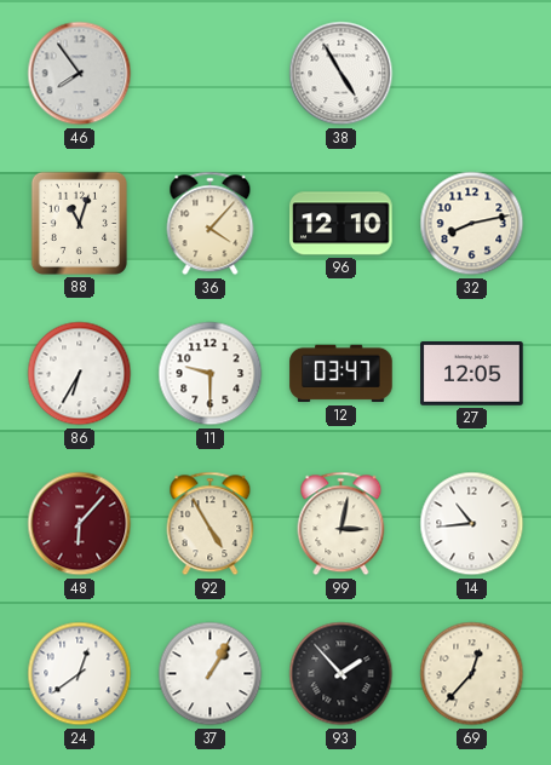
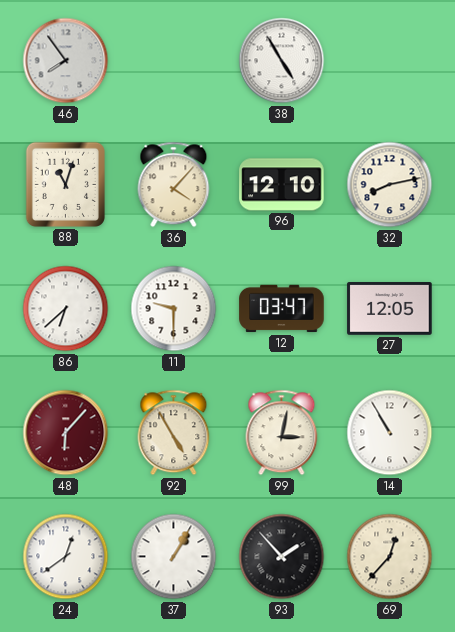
86: 6:35 -> 6:38 (66, 309)
14: 10:44 -> 10:55 (390, 433)
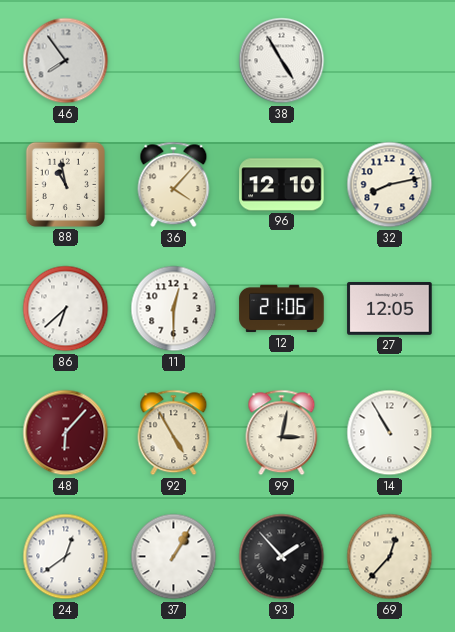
88: 11:03 -> 10:58 (65, 184)
11: 9:30 -> 12:30 (174, 309)
12: 03:47 -> 21:06 (282, 309)
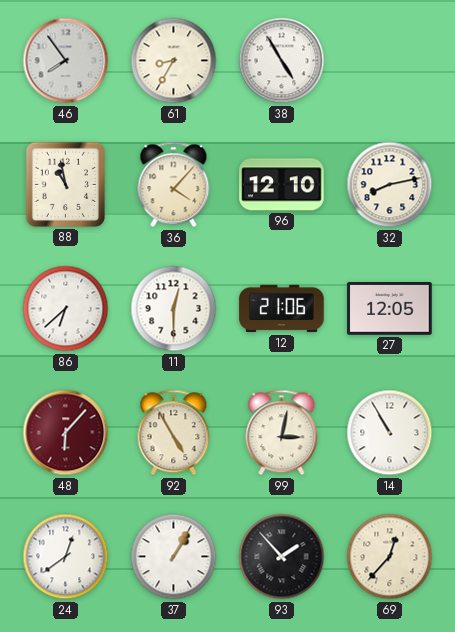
61: none -> 8:35 (174, 61)
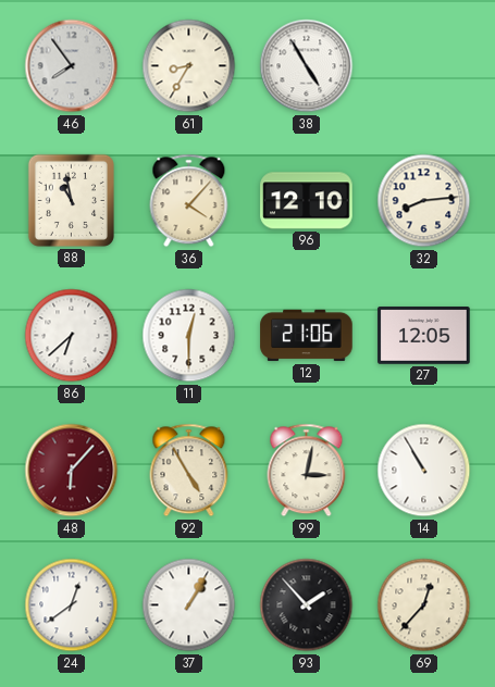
32: 8:13 -> 8:14 (424, 201)
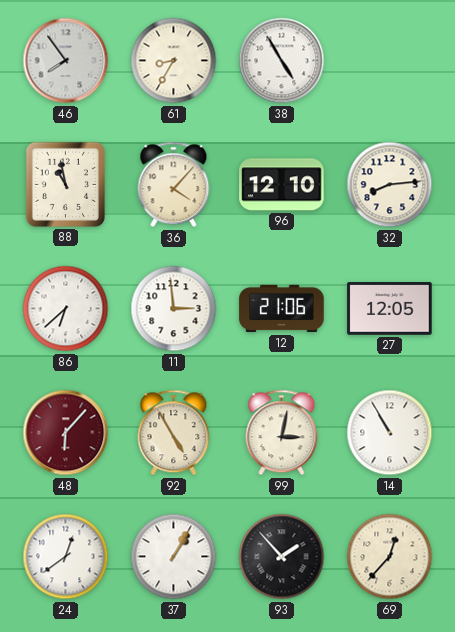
11: 12:30 -> 2:59 (174, 309)
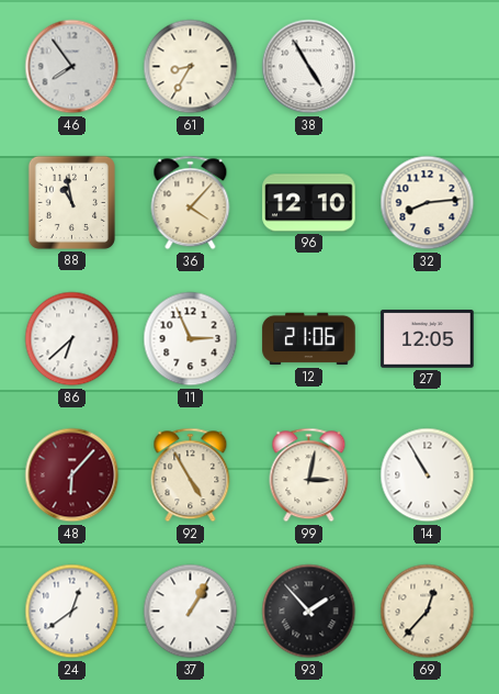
11: 2:59 -> 2:56 (191, 339)
